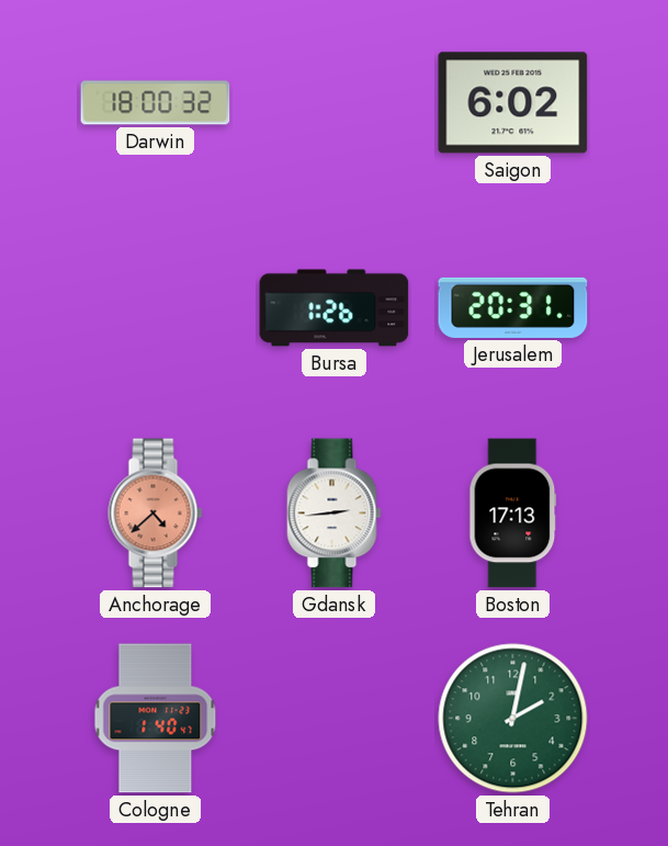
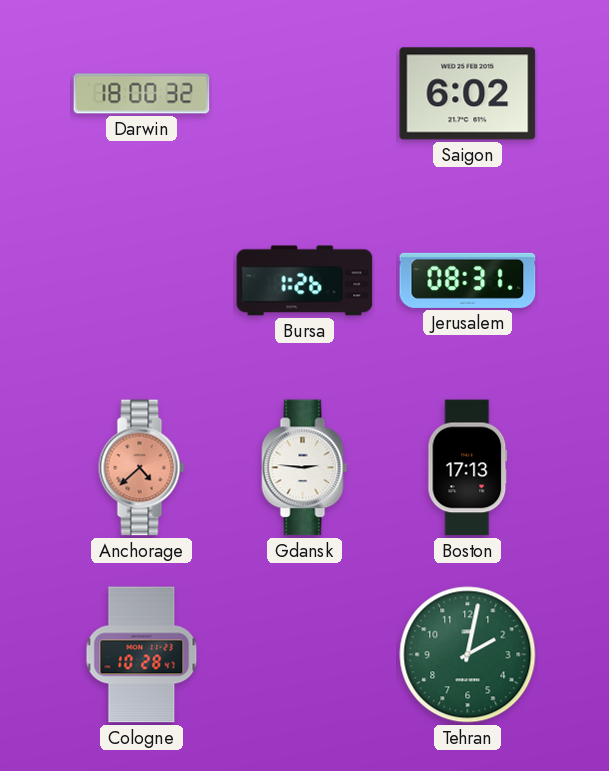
Jerusalem: 20:31 -> 08:31 (468, 280)
Gdansk: 2:44 -> 2:46 (305, 468)
Cologne: 1:40 -> 10:28 (142, 655)
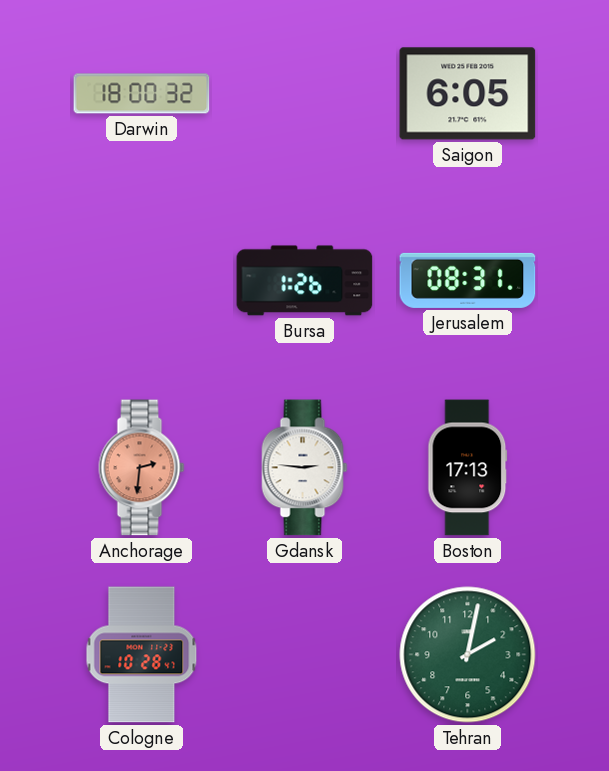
Saigon: 6:02 -> 6:05 (468, 94)
Anchorage: 4:38 -> 2:31 (142, 468)
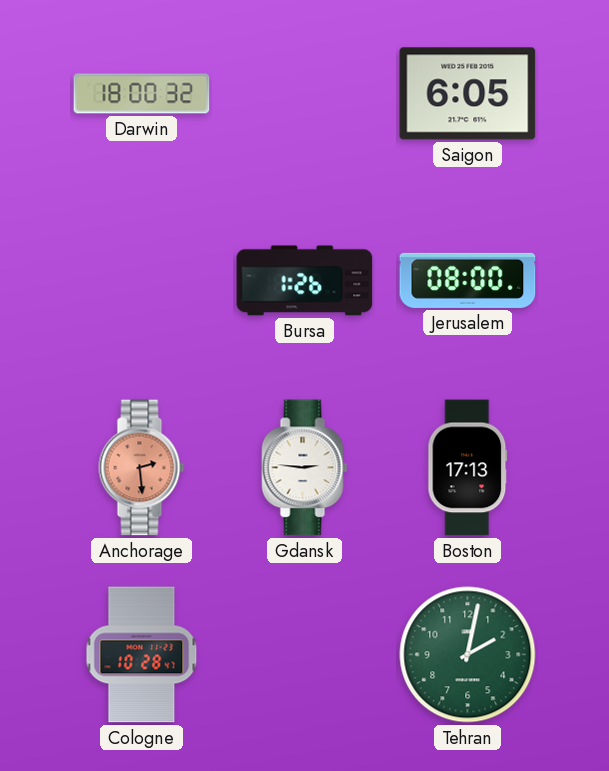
Jerusalem: 08:31 -> 08:00 (468, 280)
Anchorage: 2:31 -> 2:29 (142, 468)
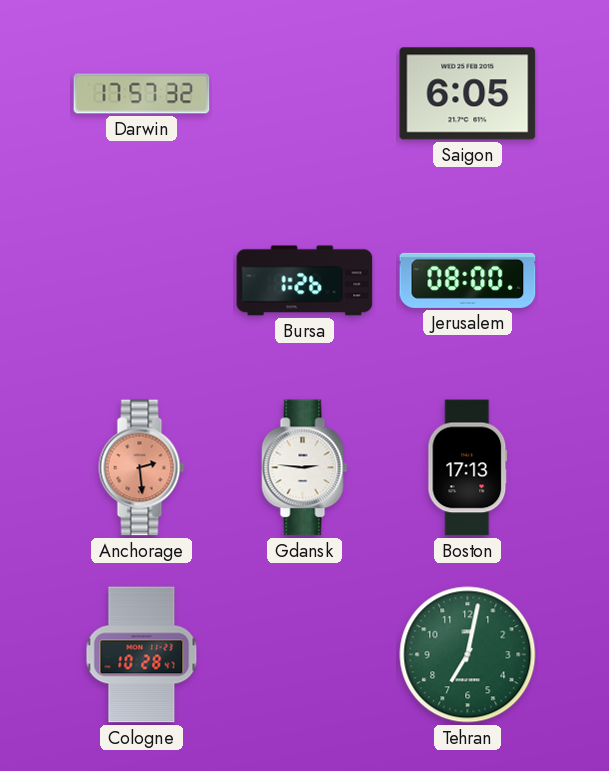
Darwin: 18:00 -> 17:57 (142, 94)
Tehran: 2:02 -> 7:02 (468, 655)
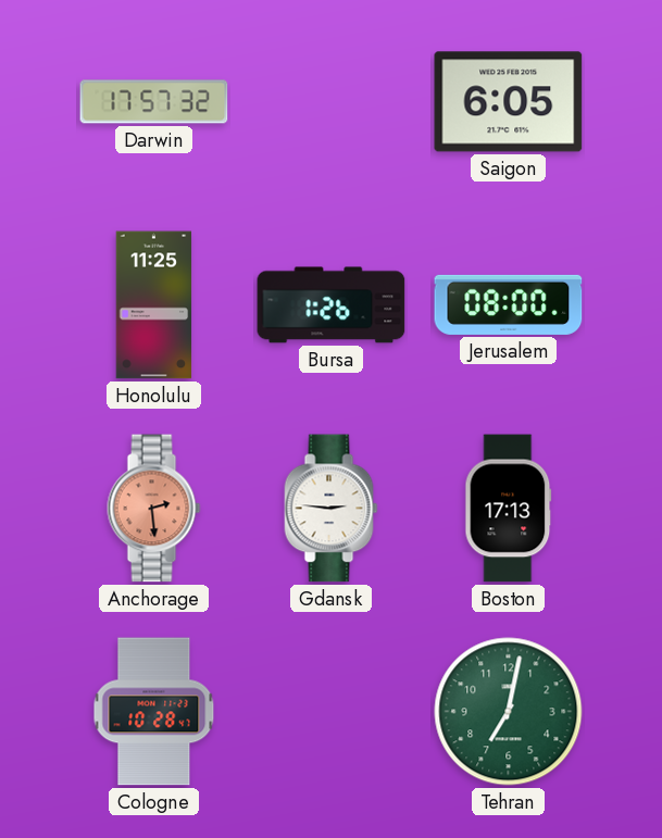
Honolulu: none -> 11:25 (154, 305)
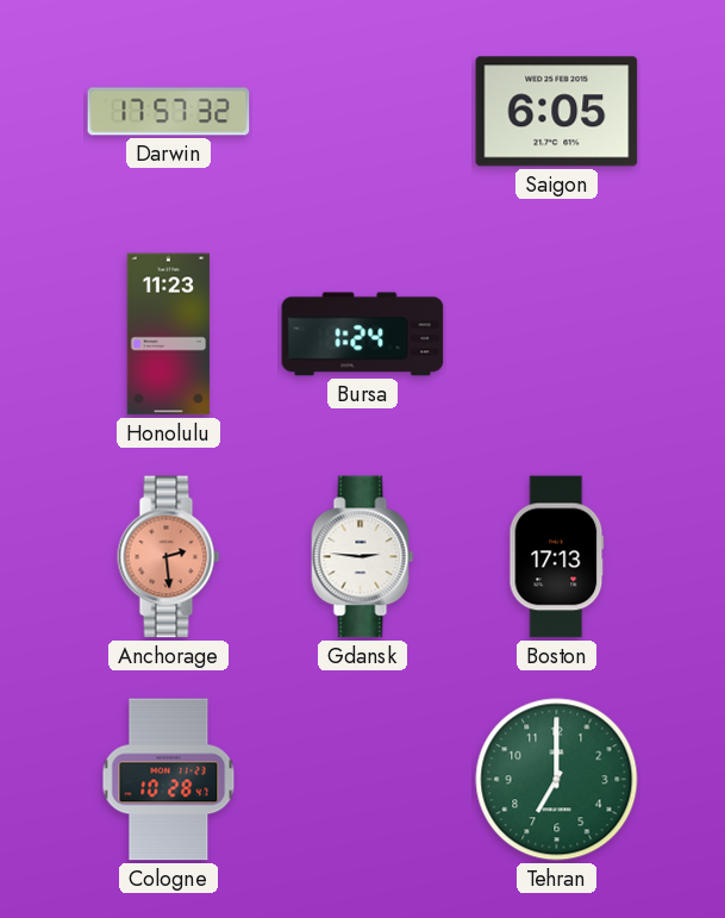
Honolulu: 11:25 -> 11:23 (169, 335)
Bursa: 1:26 -> 1:24 (363, 335)
Jerusalem: 08:00 -> none (509, 304)
Tehran: 7:02 -> 7:00 (557, 780)
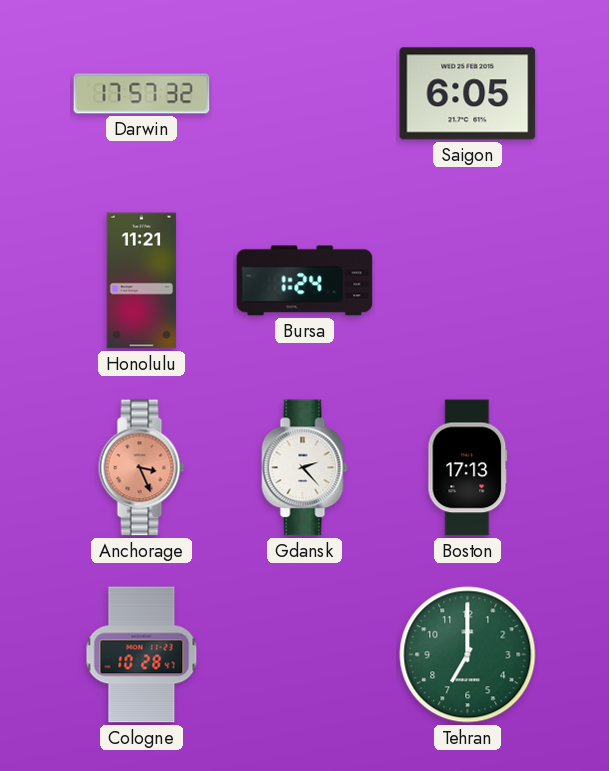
Honolulu: 11:23 -> 11:21 (142, 281)
Anchorage: 2:29 -> 3:26 (142, 468)
Gdansk: 2:46 -> 2:23 (305, 468)
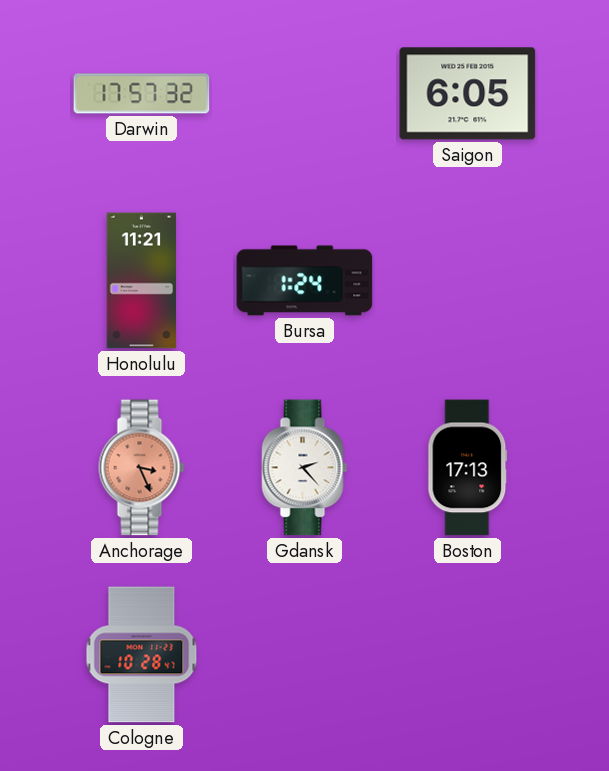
Tehran: 7:00 -> none (468, 655)
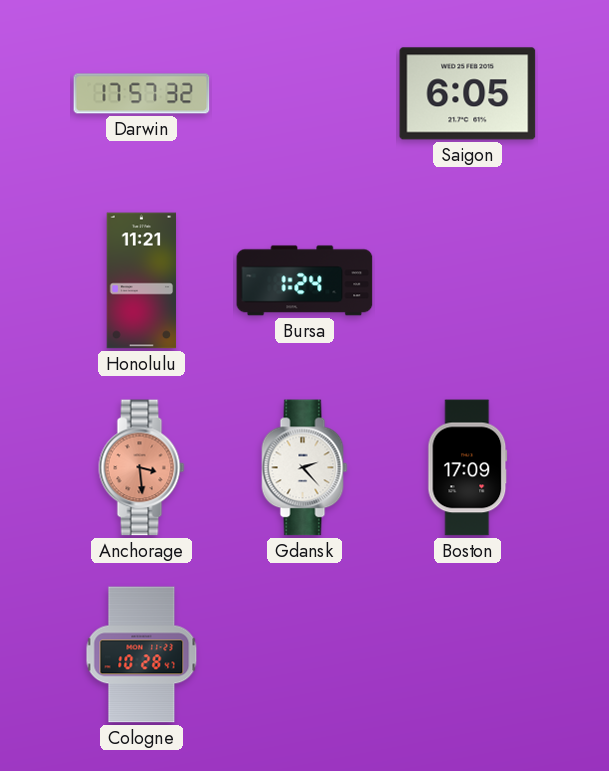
Anchorage: 3:26 -> 3:29 (142, 468)
Boston: 17:13 -> 17:09 (468, 468)
